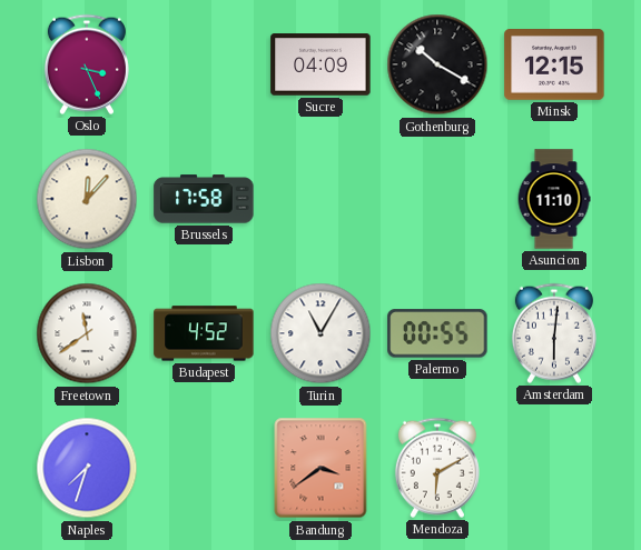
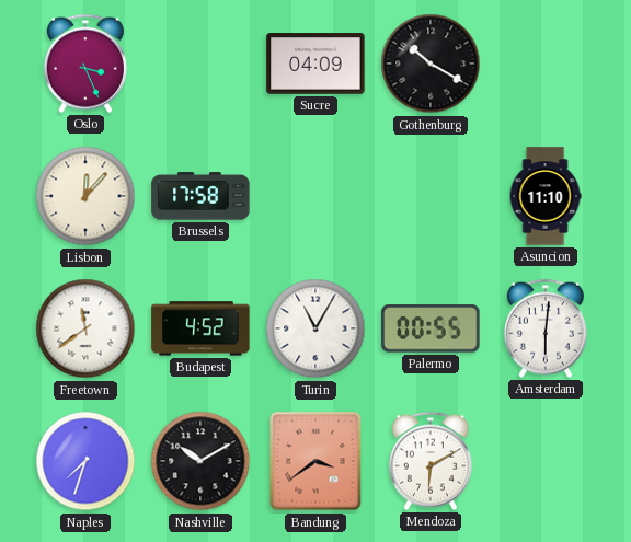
Minsk: 12:15 -> none (554, 66)
Nashville: none -> 10:10 (200, 461)
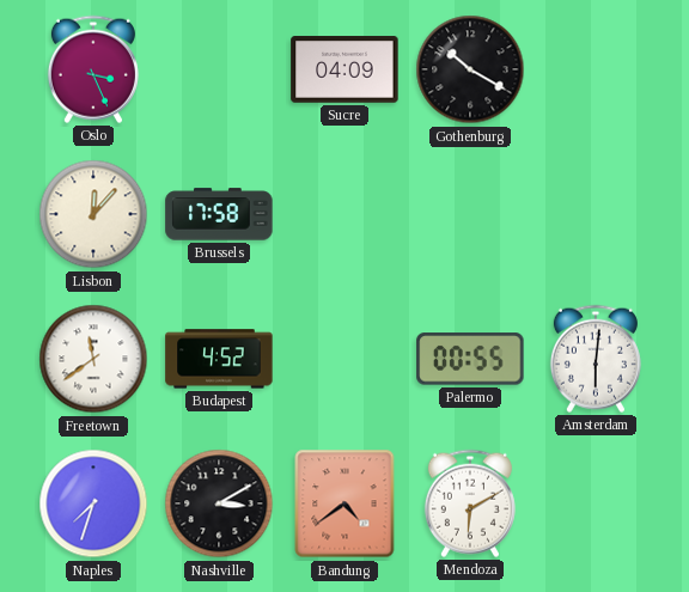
Asuncion: 11:10 -> none (546, 196)
Turin: 11:05 -> none (315, 328)
Nashville: 10:10 -> 3:10 (219, 503)
Bandung: 3:39 -> 4:39 (344, 503)
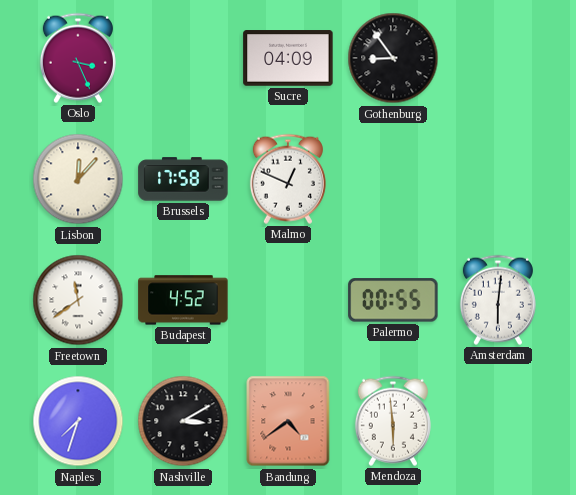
Gothenburg: 10:20 -> 8:54 (393, 58)
Malmo: none -> 12:49 (288, 179)
Mendoza: 6:10 -> 5:59 (393, 421)
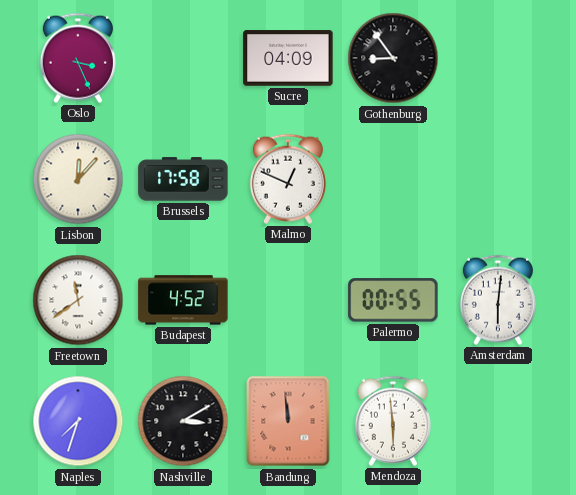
Bandung: 4:39 -> 11:59 (288, 421)
